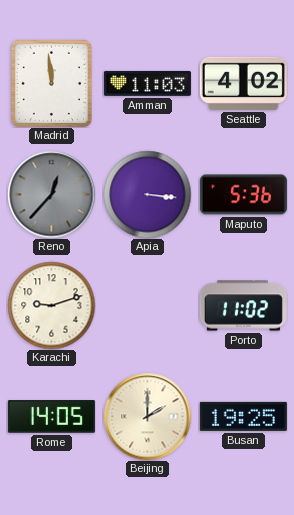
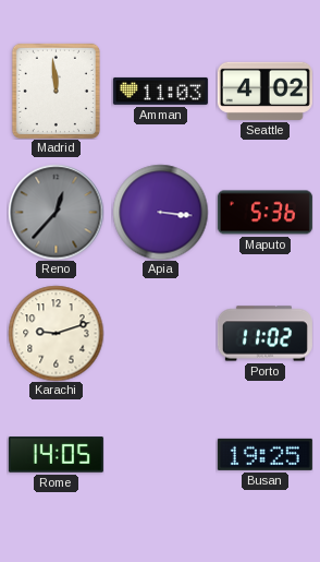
Beijing: 2:00 -> none (147, 416)
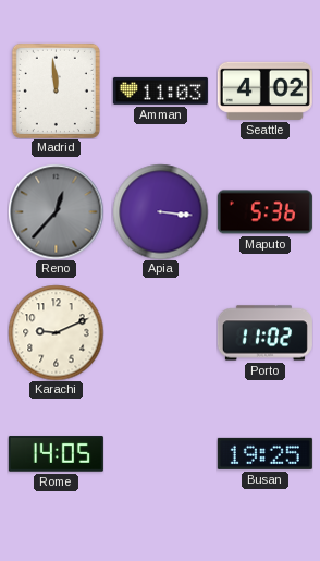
Karachi: 9:12 -> 9:11 (56, 332)
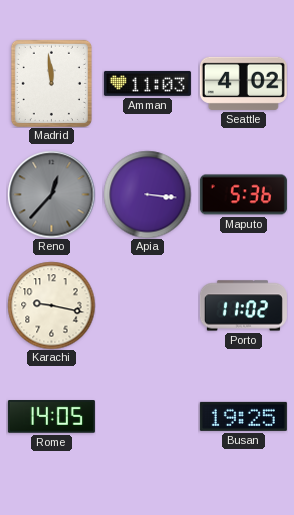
Karachi: 9:11 -> 9:17 (51, 305)
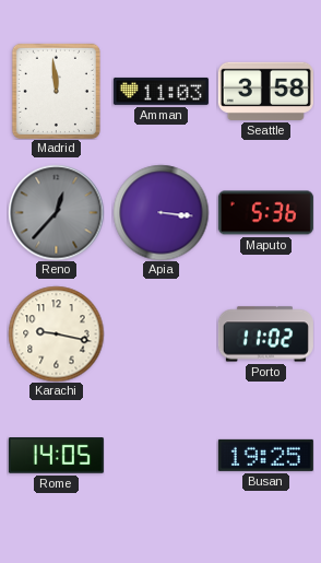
Seattle: 4:02 -> 3:58 (265, 91)
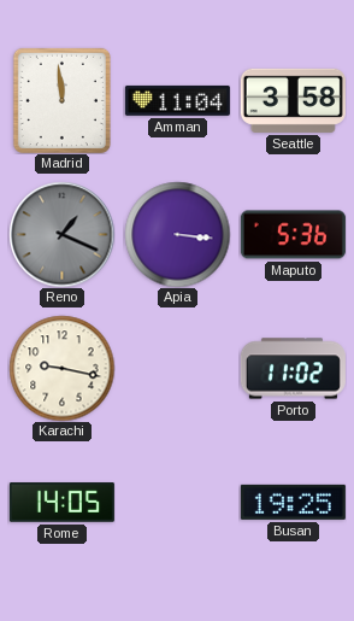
Amman: 11:03 -> 11:04 (177, 100)
Reno: 12:37 -> 1:19 (61, 234)
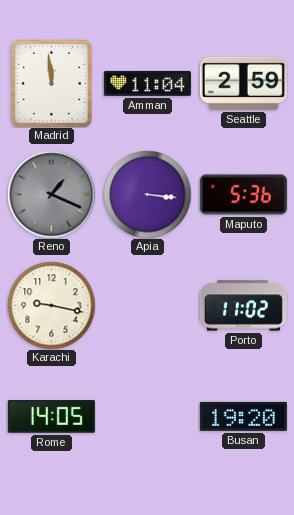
Seattle: 3:58 -> 2:59 (243, 83)
Busan: 19:25 -> 19:20 (243, 416)
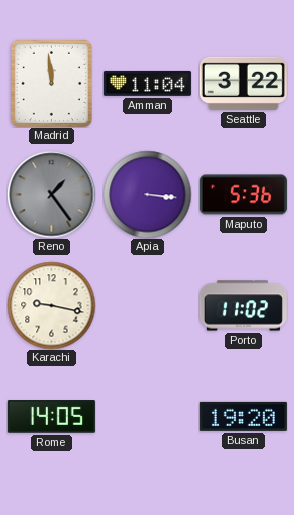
Seattle: 2:59 -> 3:22 (243, 83)
Reno: 1:19 -> 1:24 (51, 194)
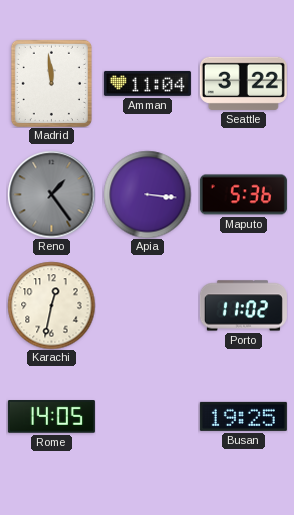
Karachi: 9:17 -> 12:32 (51, 305)
Busan: 19:20 -> 19:25 (243, 416)
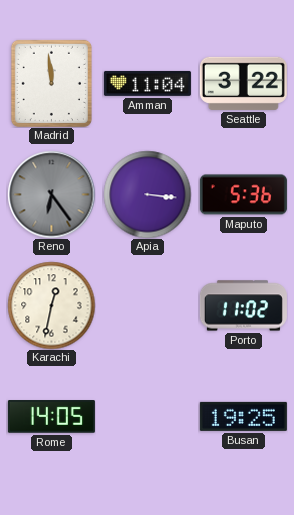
Reno: 1:24 -> 6:24 (51, 194)
